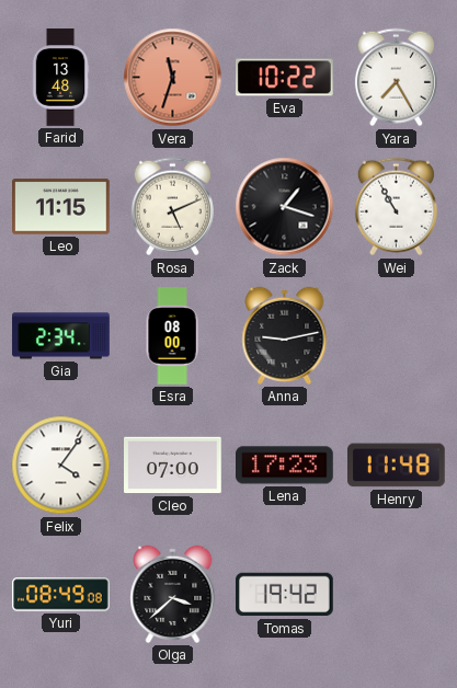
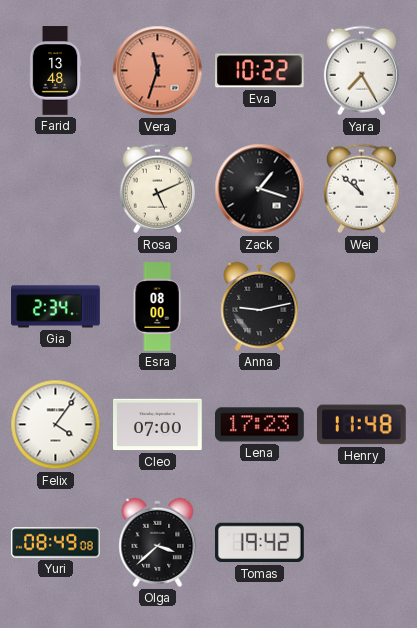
Leo: 11:15 -> none (61, 207)
Wei: 10:55 -> 10:52 (361, 189)
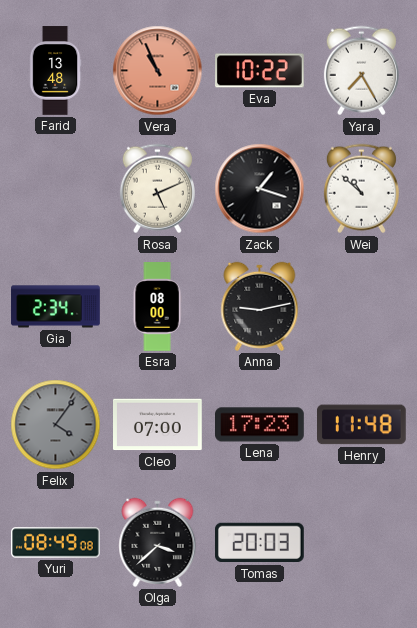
Vera: 11:33 -> 10:56 (158, 71)
Felix dial: white -> grey (56, 425)
Tomas: 19:42 -> 20:03 (260, 543)
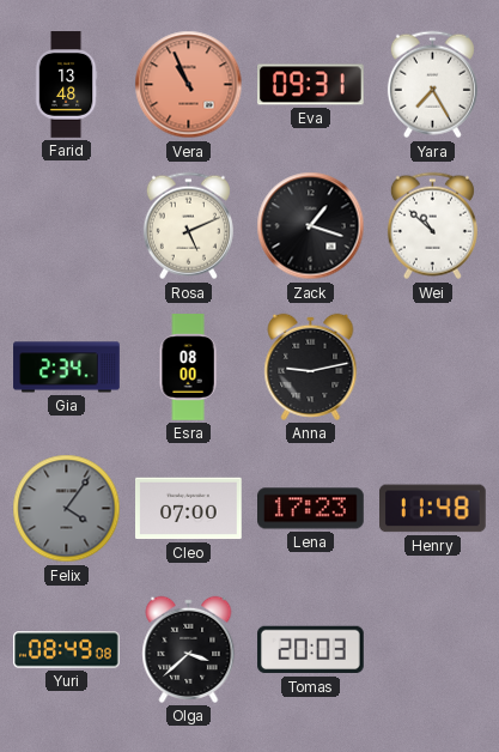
Eva: 10:22 -> 09:31 (311, 85)
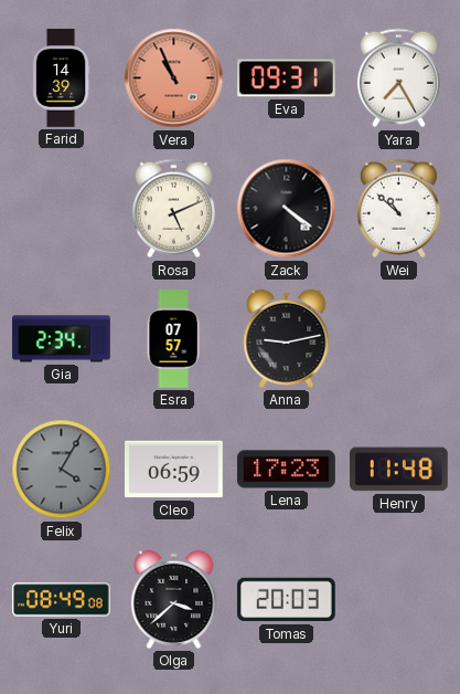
Farid: 13:48 -> 14:39 (61, 78)
Zack: 1:18 -> 4:21 (287, 209)
Esra: 08:00 -> 07:57 (173, 339)
Felix: 4:06 -> 4:05 (62, 470)
Cleo: 07:00 -> 06:59 (174, 470)
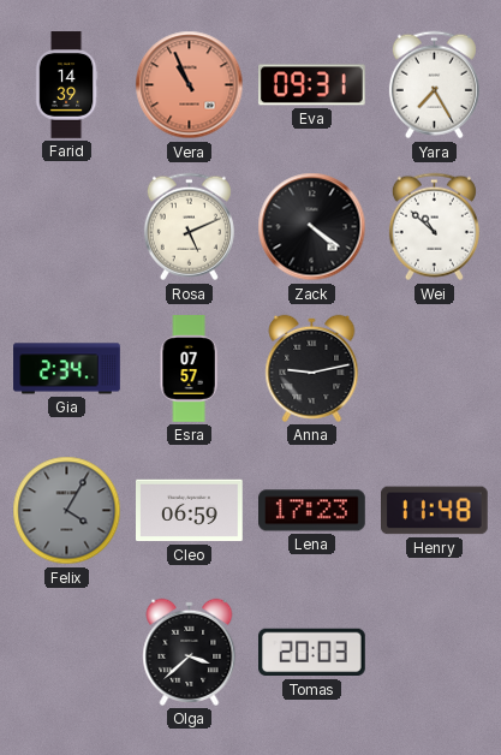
Yuri: 08:49 -> none (62, 600)
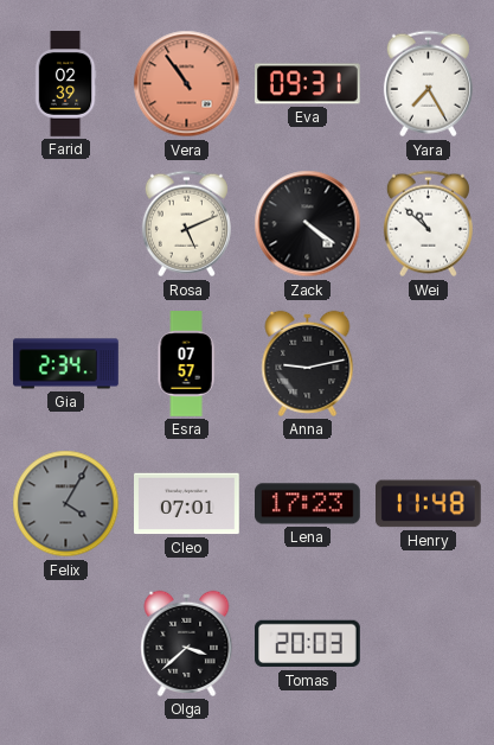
Farid: 14:39 -> 02:39 (65, 84)
Vera: 10:56 -> 10:54 (187, 84)
Cleo: 06:59 -> 07:01 (187, 504)
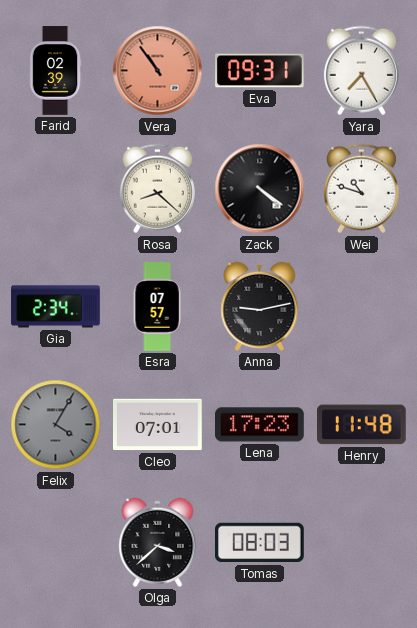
Rosa: 5:11 -> 8:22 (157, 189)
Wei: 10:52 -> 10:48 (361, 189)
Tomas: 20:03 -> 08:03 (260, 543)
